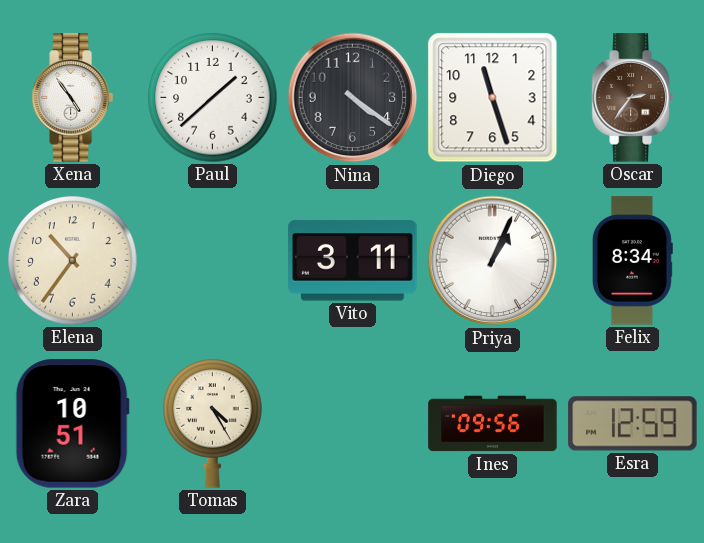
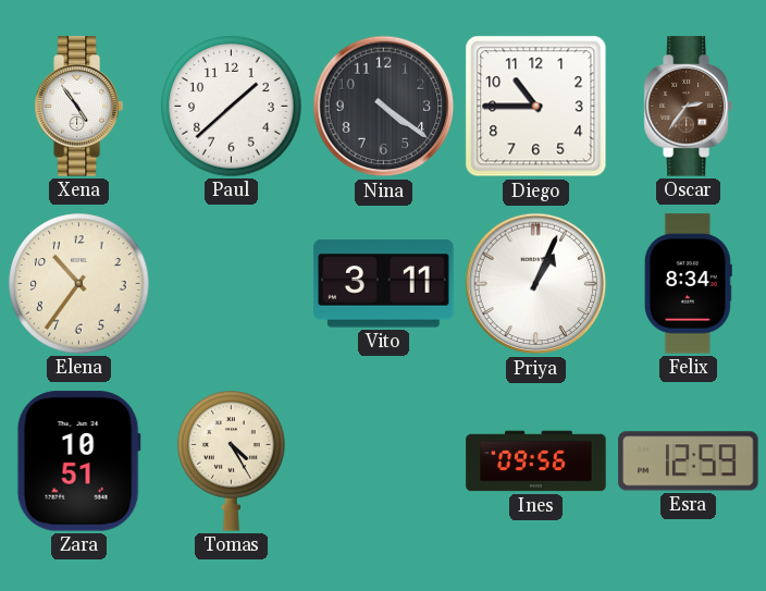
Diego: 11:27 -> 10:45 (536, 107)
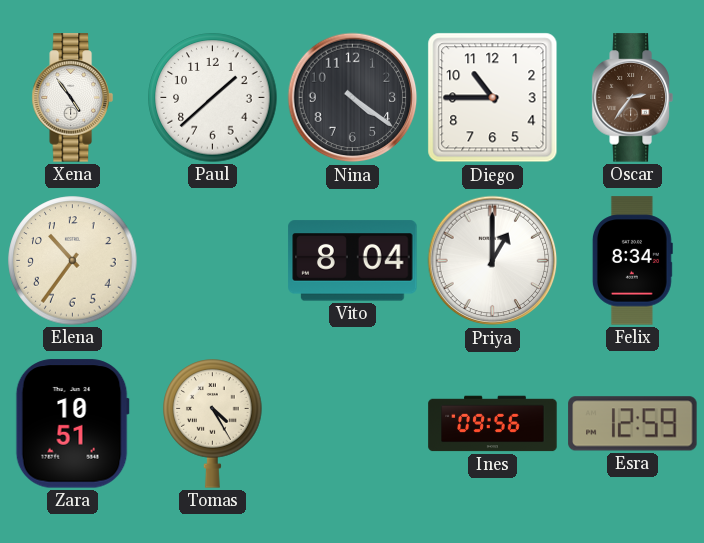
Vito: 3:11 -> 8:04 (353, 261)
Priya: 1:04 -> 1:00 (493, 261)
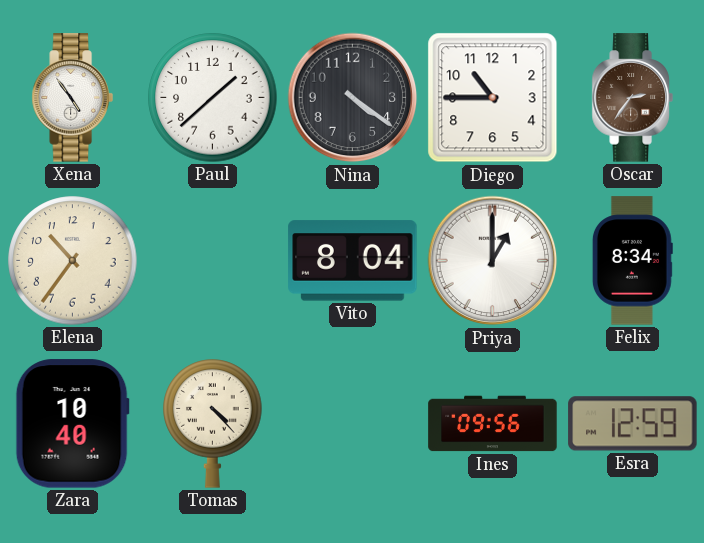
Zara: 10:51 -> 10:40 (72, 424)
Tomas: 4:25 -> 4:23 (213, 424)
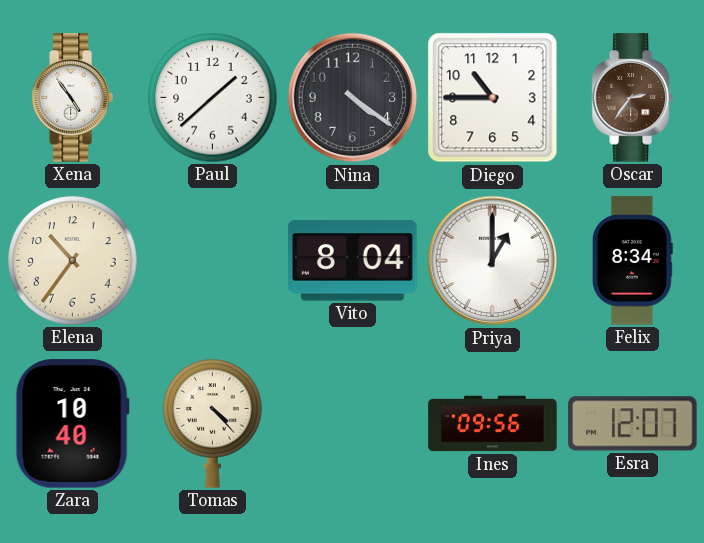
Esra: 12:59 -> 12:07 (633, 424)
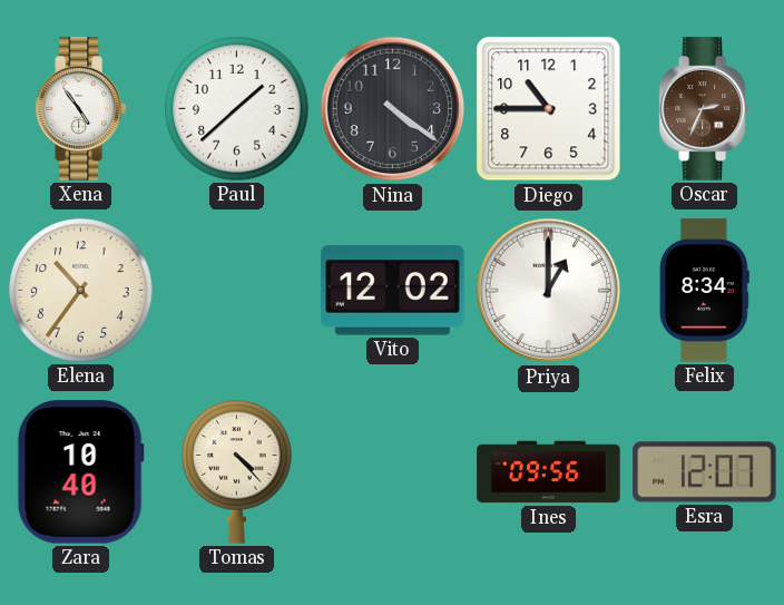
Oscar: 2:36 -> 2:34 (704, 109)
Vito: 8:04 -> 12:02 (393, 291)
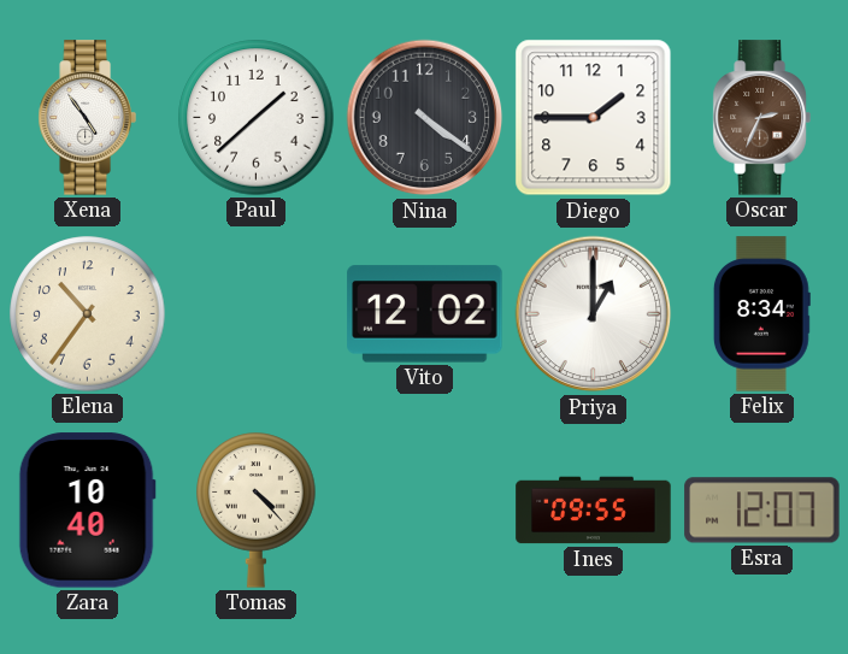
Diego: 10:45 -> 1:45 (594, 118)
Ines: 09:56 -> 09:55 (594, 511)
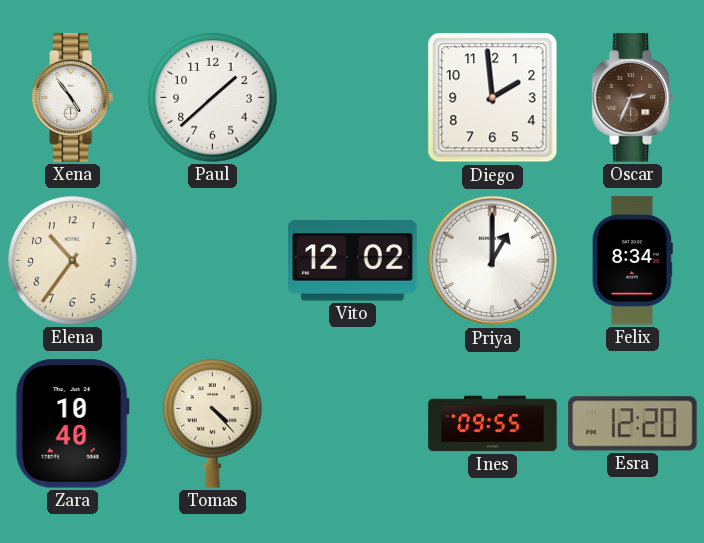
Nina: 4:21 -> none (425, 118)
Diego: 1:45 -> 1:59 (493, 98)
Esra: 12:07 -> 12:20 (633, 424)
